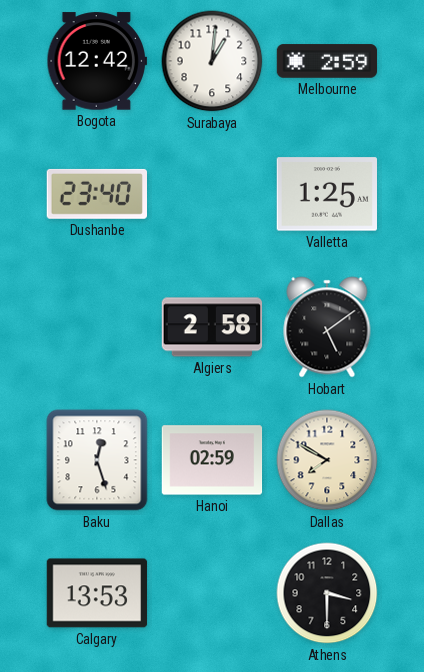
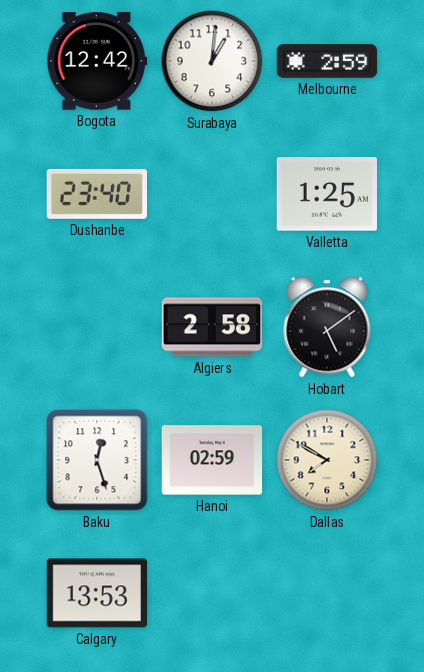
Athens: 3:30 -> none (327, 593)
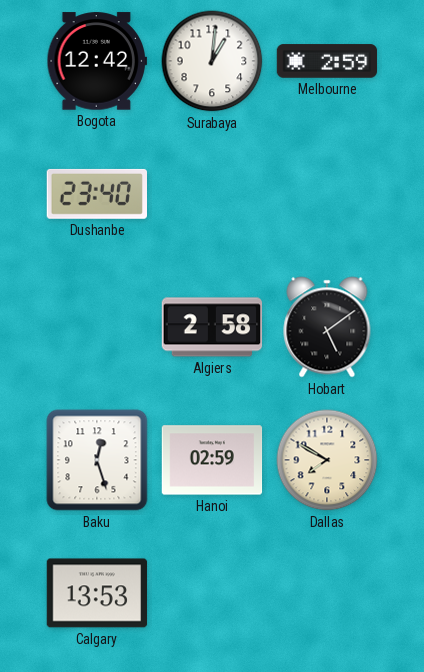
Valletta: 1:25 -> none (326, 194)
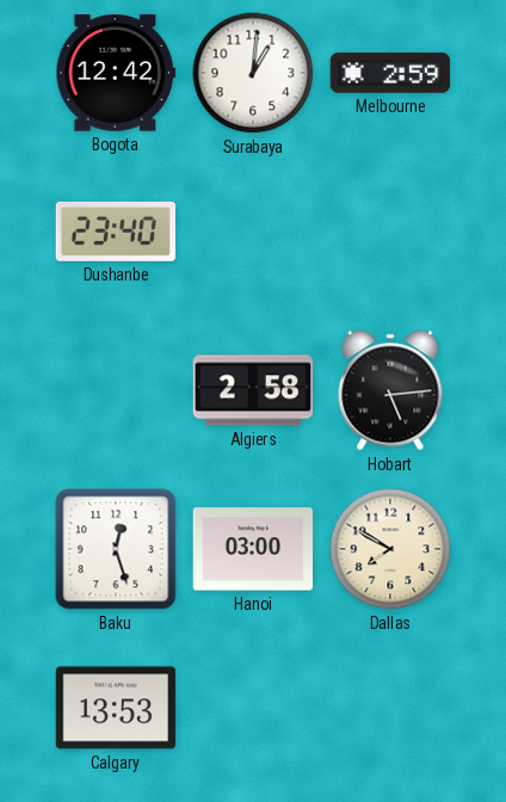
Hobart: 5:09 -> 5:14 (390, 390)
Hanoi: 02:59 -> 03:00 (253, 549)
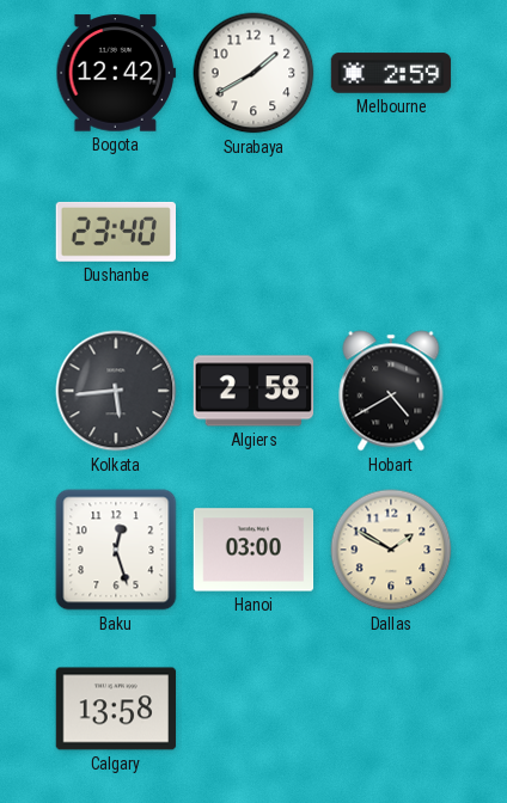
Surabaya: 1:01 -> 1:40 (253, 73)
Kolkata: none -> 5:44 (116, 391)
Hobart: 5:14 -> 4:40 (391, 391)
Dallas: 7:50 -> 1:50 (391, 550)
Calgary: 13:53 -> 13:58 (116, 709)
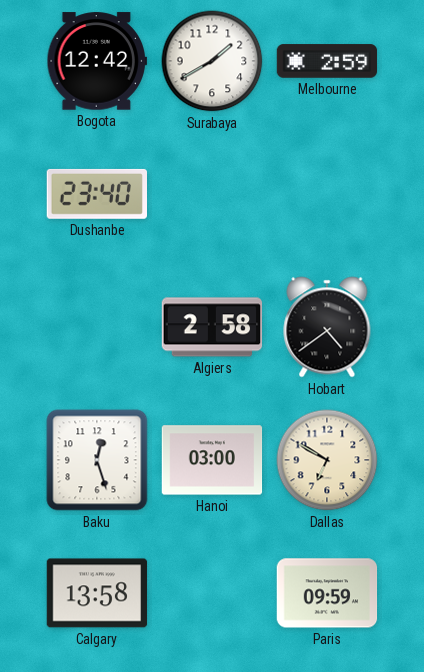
Kolkata: 5:44 -> none (116, 391)
Hobart: 4:40 -> 4:39 (327, 327)
Dallas: 1:50 -> 6:50 (327, 460)
Paris: none -> 09:59 (327, 593)
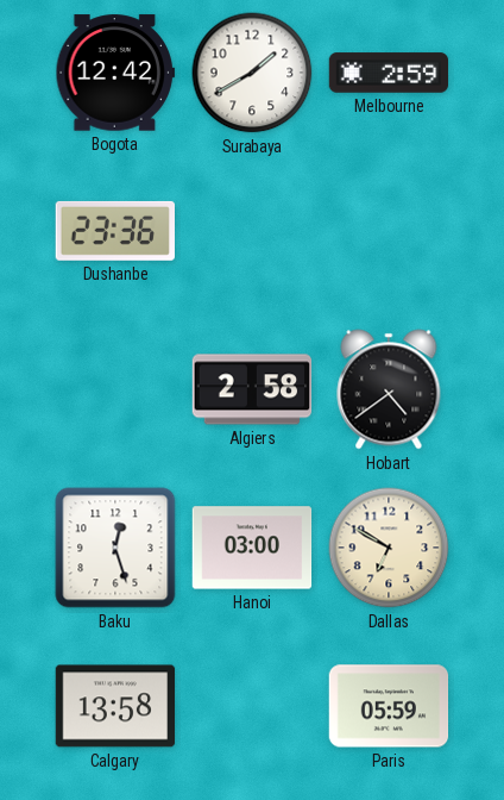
Dushanbe: 23:40 -> 23:36 (114, 231)
Paris: 09:59 -> 05:59 (389, 706)
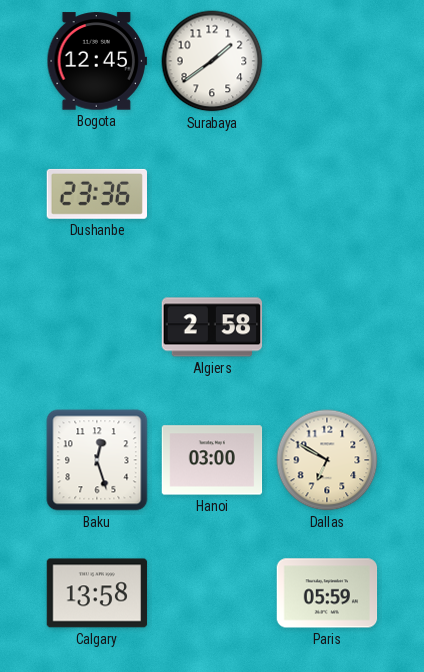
Bogota: 12:42 -> 12:45 (97, 61)
Surabaya: 1:40 -> 1:39 (212, 61)
Melbourne: 2:59 -> none (389, 73)
Hobart: 4:39 -> none (389, 389)
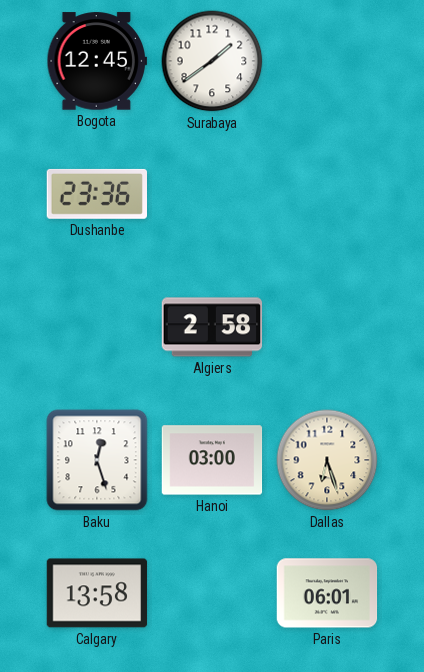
Dallas: 6:50 -> 6:27 (327, 460)
Paris: 05:59 -> 06:01 (327, 593)
